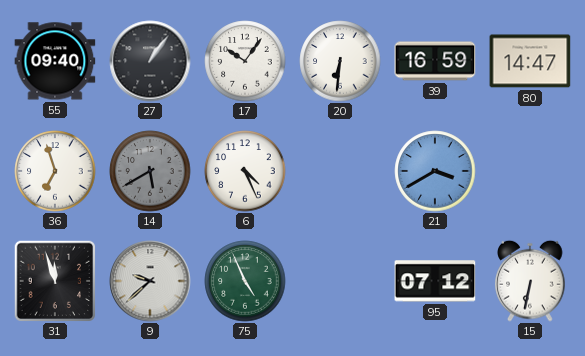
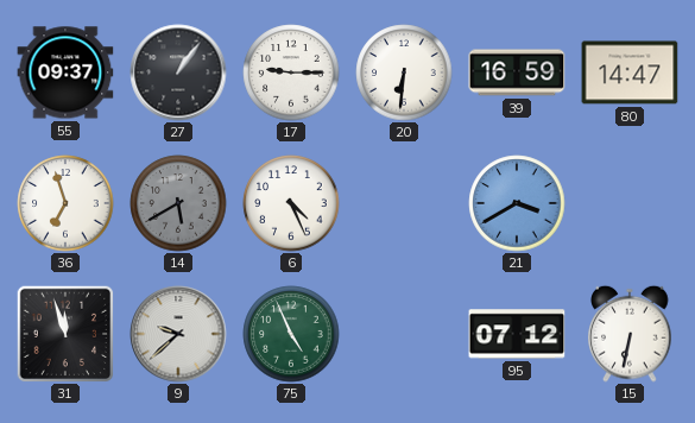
55: 09:40 -> 09:37 (65, 72)
17: 10:06 -> 9:15 (291, 72)
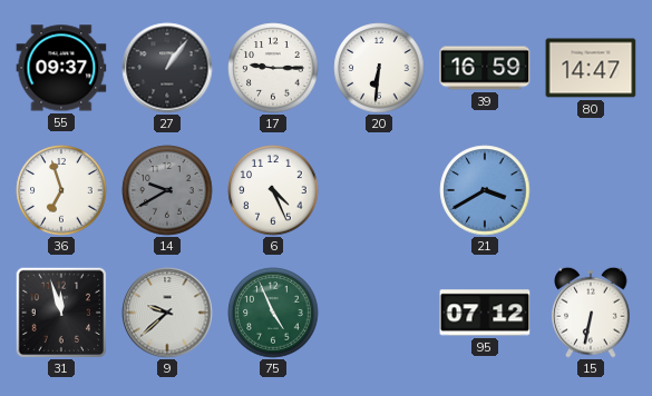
14: 5:40 -> 9:40 (167, 190)
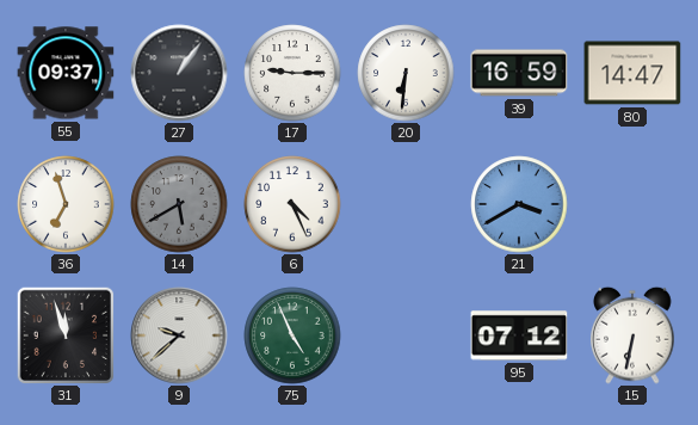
14: 9:40 -> 5:40 (179, 204)
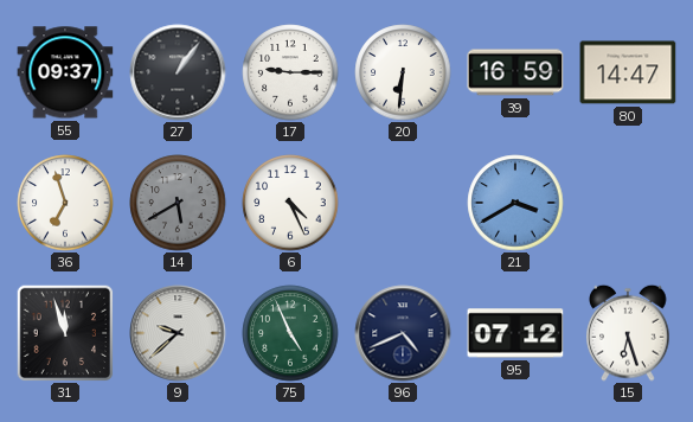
96: none -> 4:41 (403, 333)
15: 6:32 -> 6:27 (628, 333)
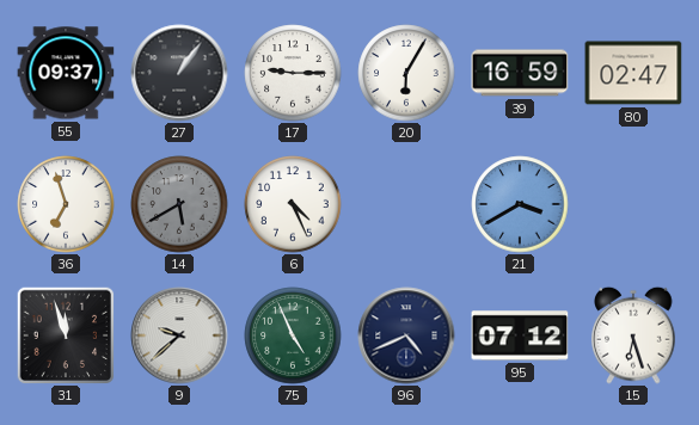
20: 6:31 -> 6:05 (406, 73)
80: 14:47 -> 02:47 (633, 73)
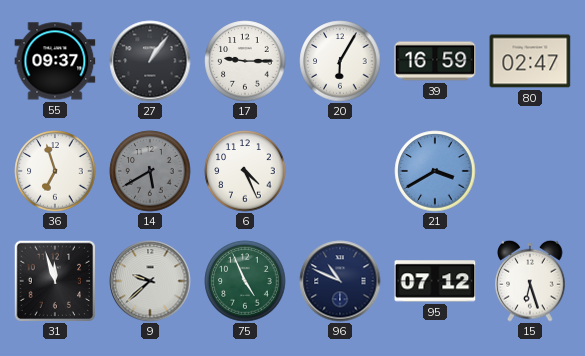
96: 4:41 -> 10:49 (340, 281)
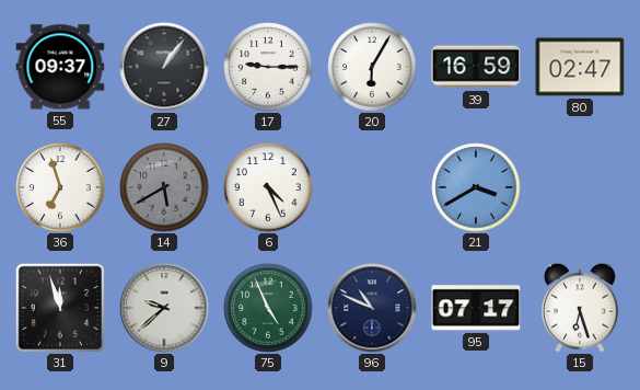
95: 07:12 -> 07:17 (476, 308)
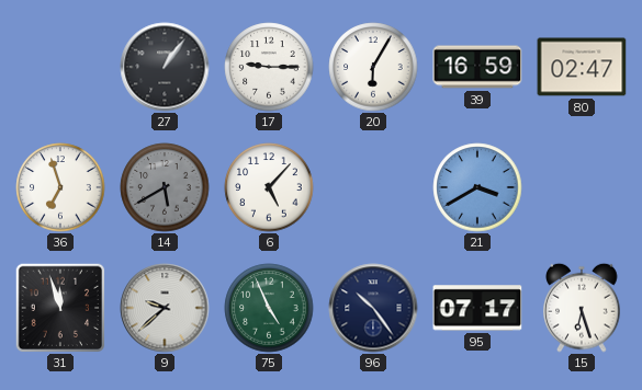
55: 09:37 -> none (60, 67)
6: 4:26 -> 5:07 (269, 187)
96: 10:49 -> 10:24 (373, 308)
